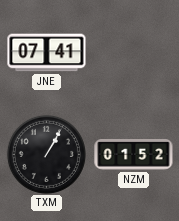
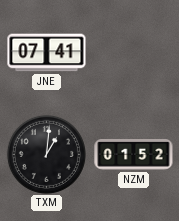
TXM: 1:05 -> 1:01 (46, 154)
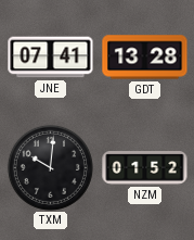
GDT: none -> 13:28 (145, 58)
TXM: 1:01 -> 10:01 (50, 167)
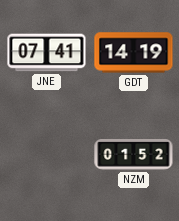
GDT: 13:28 -> 14:19 (134, 53)
TXM: 10:01 -> none (50, 167)
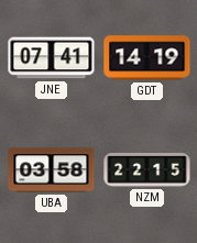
UBA: none -> 03:58 (52, 170)
NZM: 01:52 -> 22:15 (147, 170)
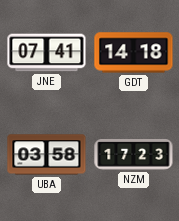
GDT: 14:19 -> 14:18 (134, 53)
NZM: 22:15 -> 17:23 (134, 155)
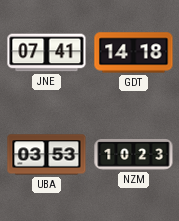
UBA: 03:58 -> 03:53 (47, 155)
NZM: 17:23 -> 10:23 (134, 155)
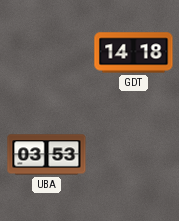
JNE: 07:41 -> none (47, 53)
NZM: 10:23 -> none (134, 155)
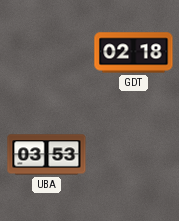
GDT: 14:18 -> 02:18 (134, 53)
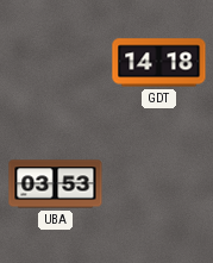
GDT: 02:18 -> 14:18 (159, 63)
